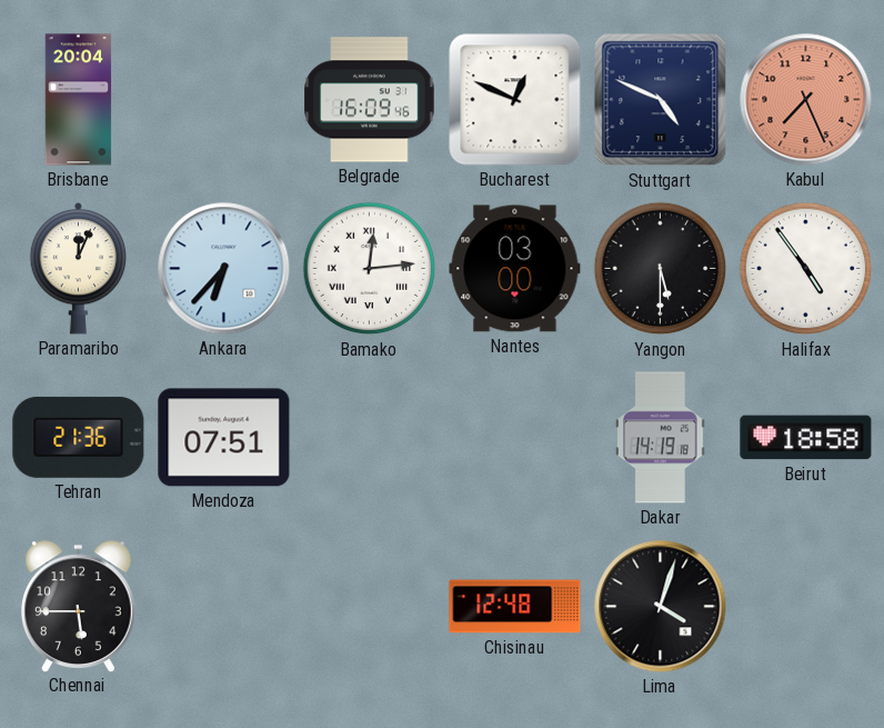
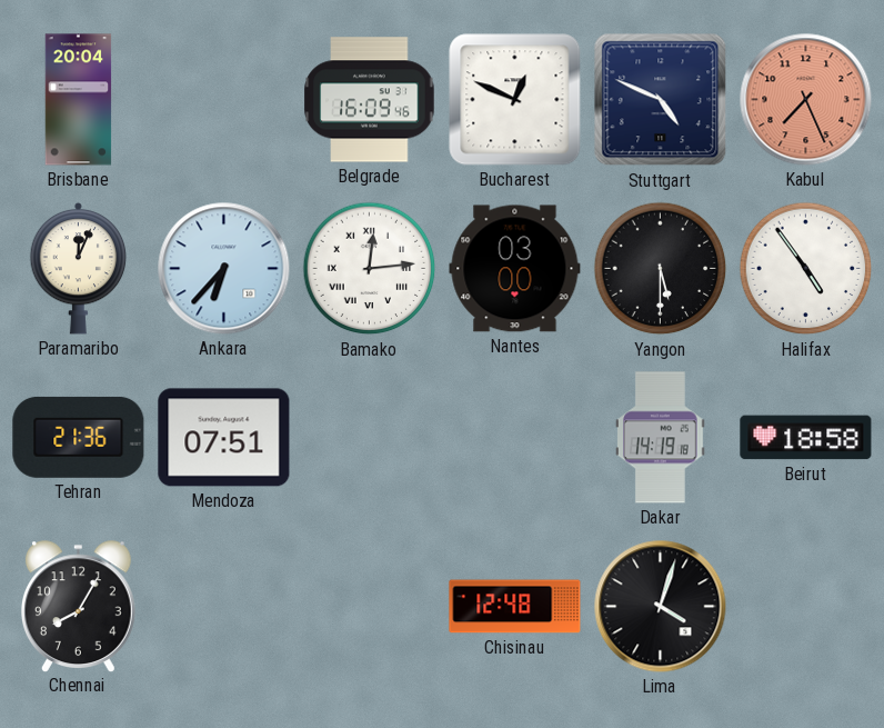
Chennai: 5:45 -> 8:05 (79, 606)
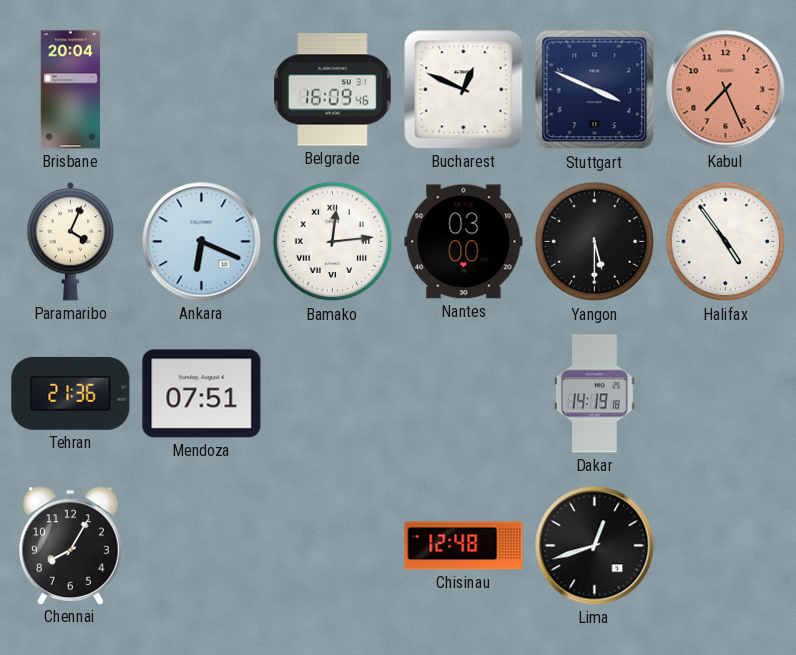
Stuttgart: 4:49 -> 3:49 (595, 90)
Paramaribo: 12:04 -> 4:04 (71, 241)
Ankara: 6:37 -> 6:19 (202, 242)
Beirut: 18:58 -> none (806, 438)
Lima: 4:03 -> 12:42 (595, 546)
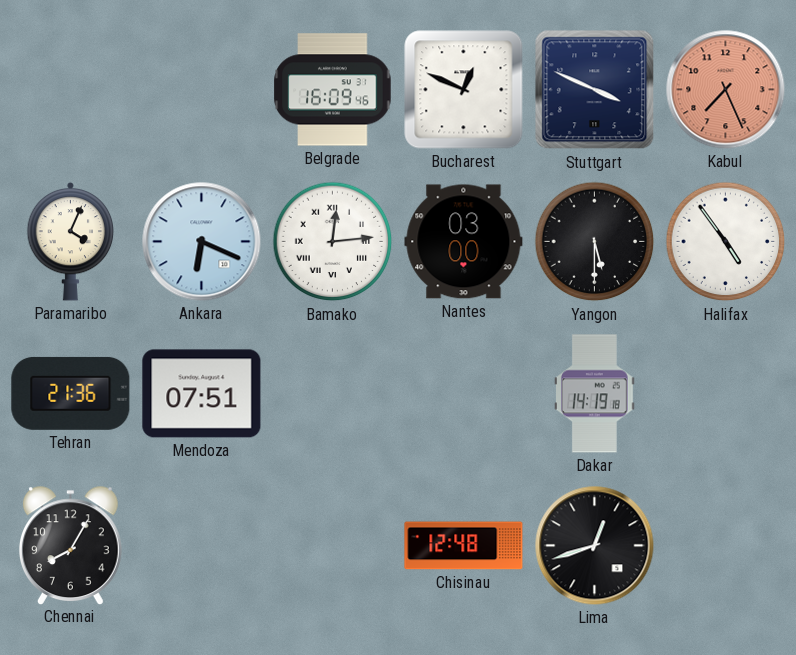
Brisbane: 20:04 -> none (71, 90)
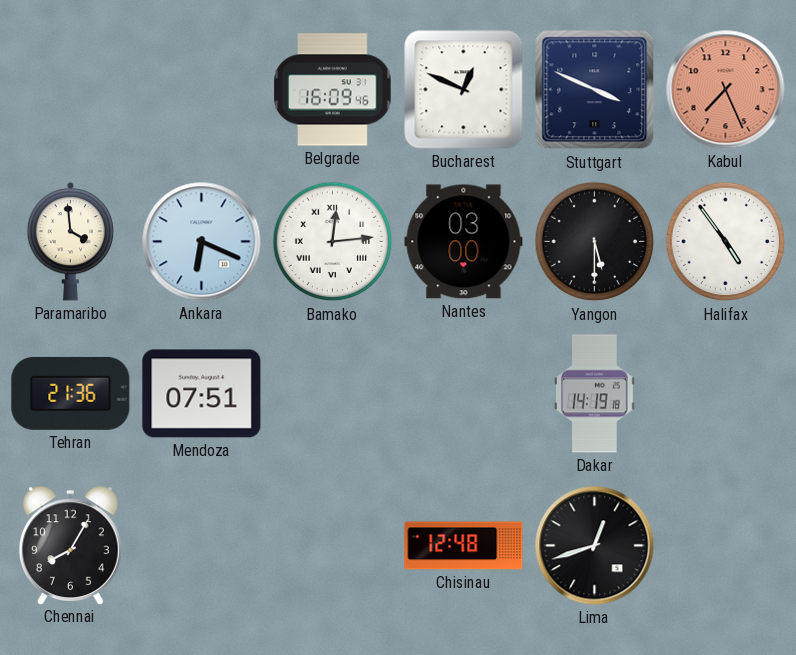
Paramaribo: 4:04 -> 3:59 (71, 241)
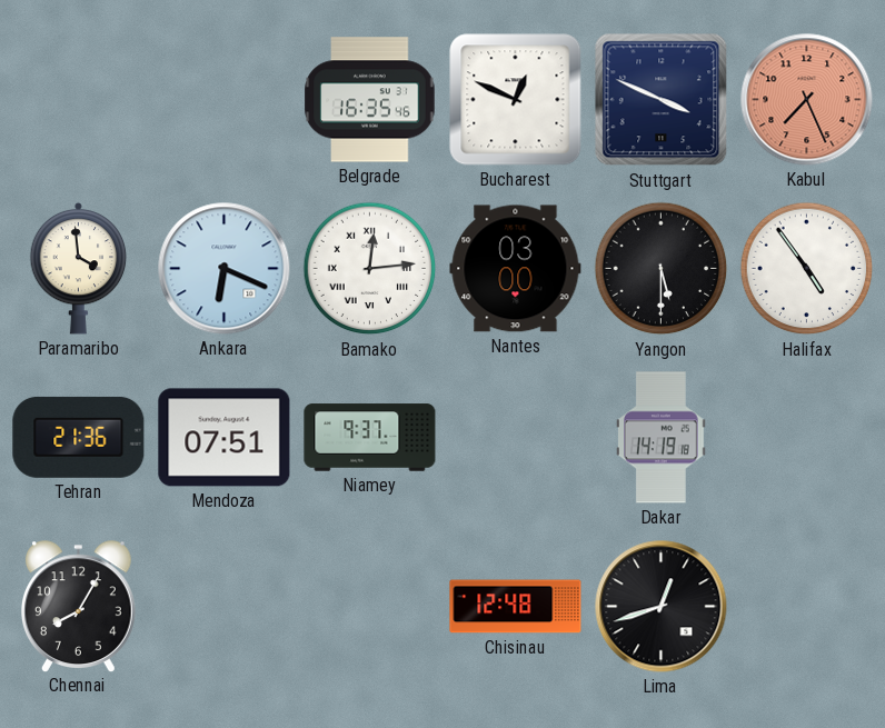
Belgrade: 16:09 -> 16:35 (370, 100)
Niamey: none -> 9:37 (370, 438)
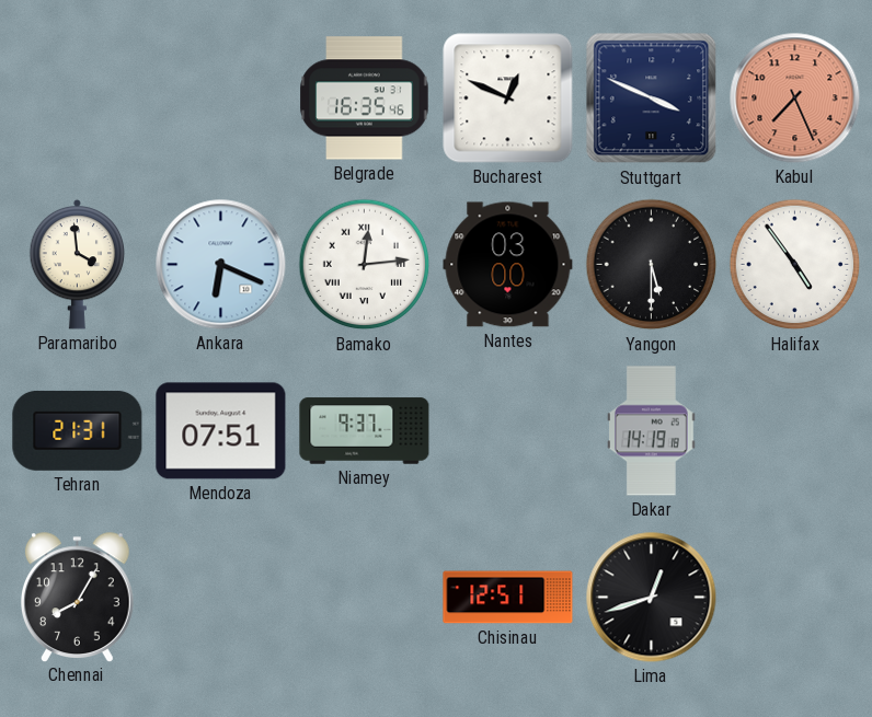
Tehran: 21:36 -> 21:31 (78, 430)
Chisinau: 12:48 -> 12:51 (508, 598)
